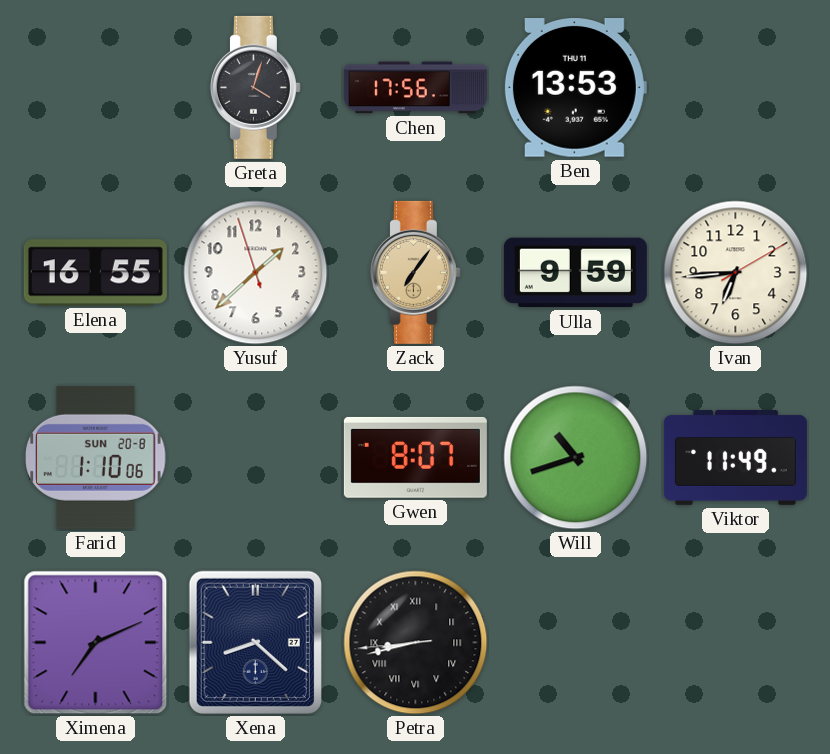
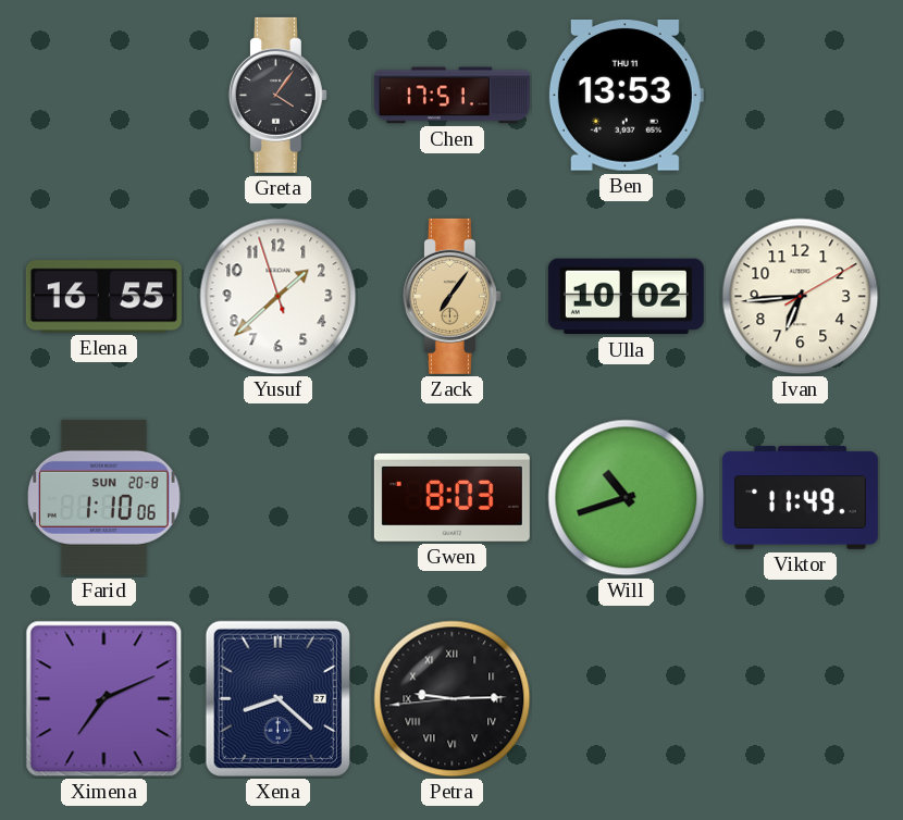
Greta: 4:03 -> 4:06 (277, 95)
Chen: 17:56 -> 17:51 (451, 96)
Ulla: 9:59 -> 10:02 (626, 297)
Gwen: 8:07 -> 8:03 (451, 497)
Petra: 8:42 -> 9:14 (453, 699)
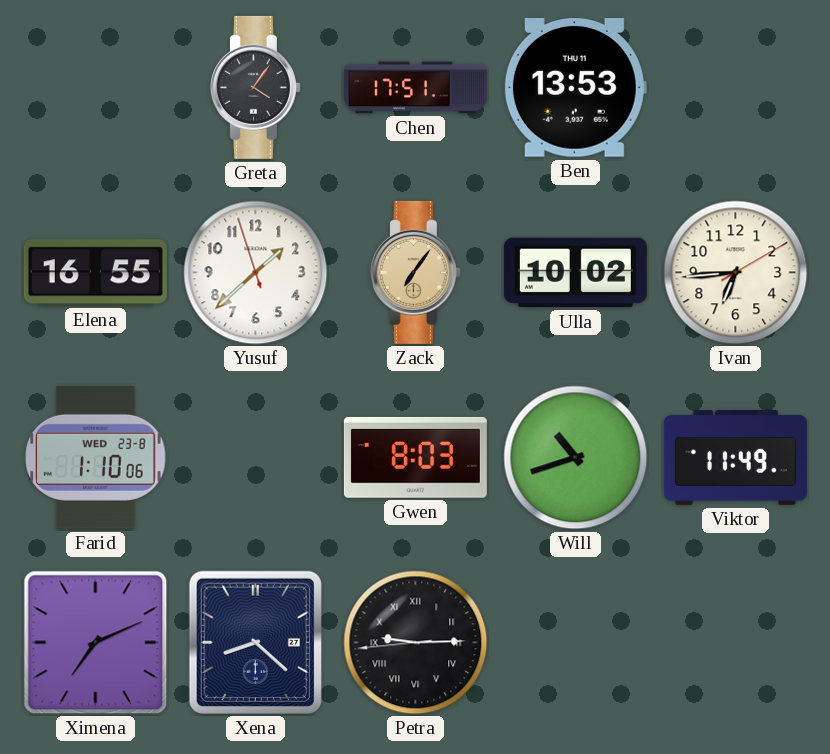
Farid date: SUN 20-8 -> WED 23-8 (96, 457)
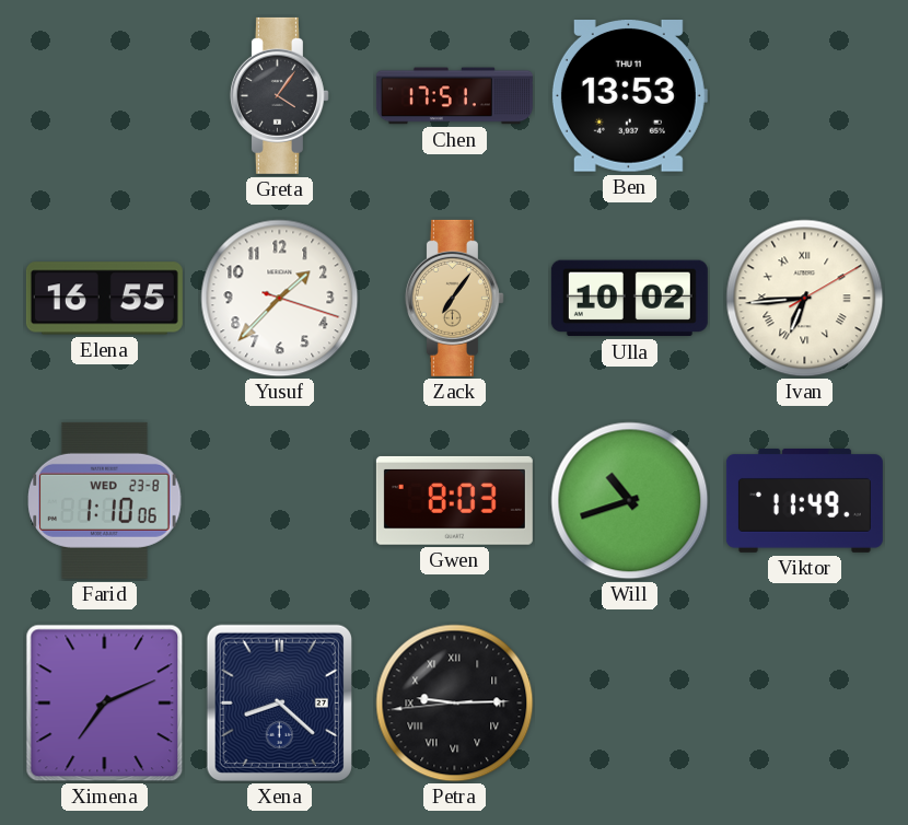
Yusuf: 1:37:57 -> 1:37:18 (280, 299)
Ivan numerals: Arabic -> Roman (805, 299)
